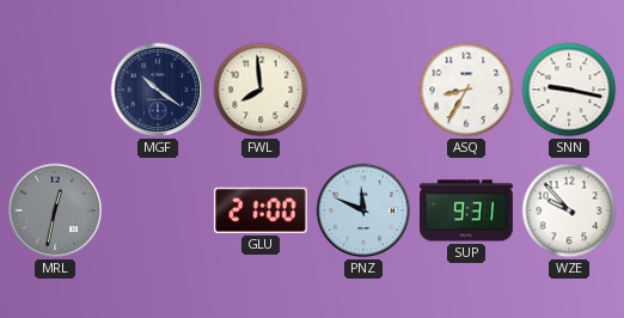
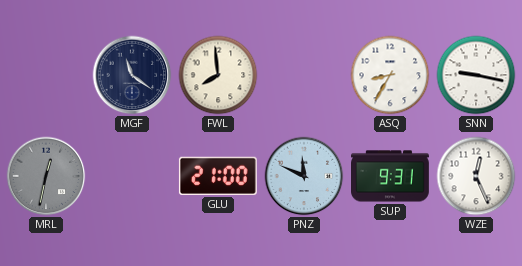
MGF: 10:21 -> 11:21 (132, 75)
WZE: 9:53 -> 12:26 (476, 176)
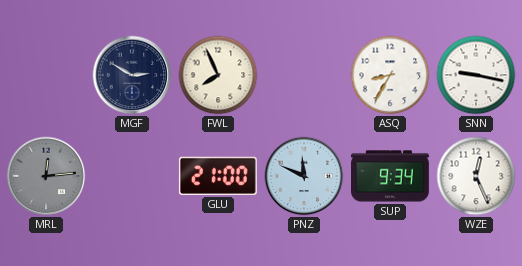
MGF: 11:21 -> 2:50 (132, 75)
FWL: 7:59 -> 7:56 (218, 75)
MRL: 12:32 -> 12:14 (46, 176)
SUP: 9:31 -> 9:34 (391, 176)
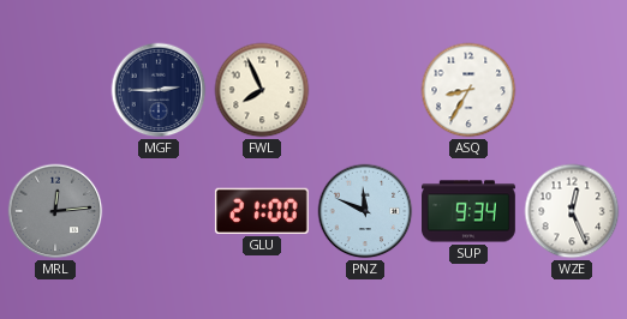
MGF: 2:50 -> 2:45 (159, 90)
SNN: 9:17 -> none (476, 75)
